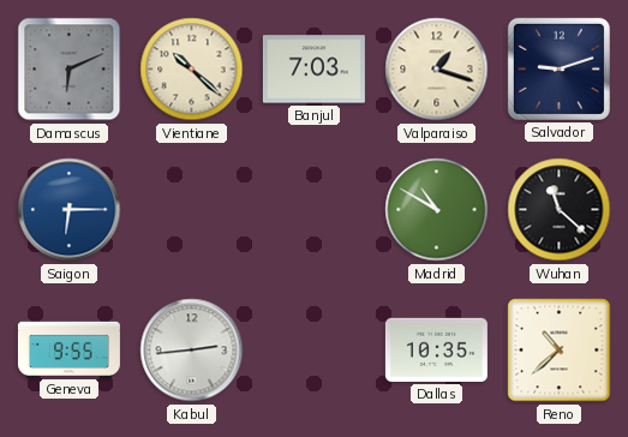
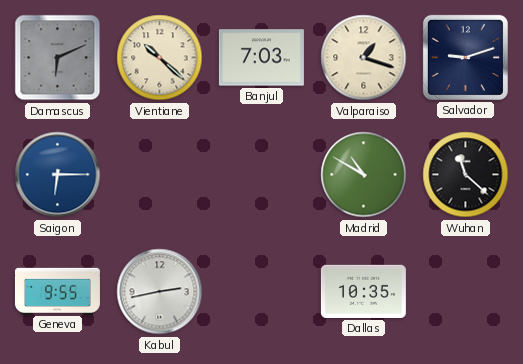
Kabul: 2:44 -> 2:43 (160, 292)
Reno: 10:38 -> none (560, 351)
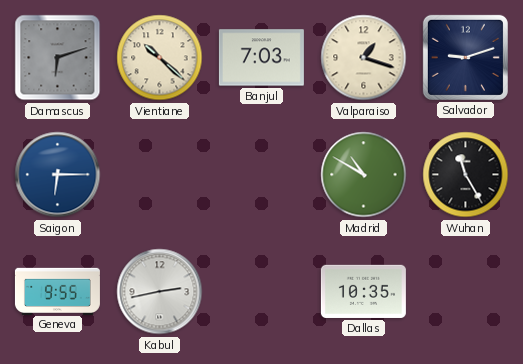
Damascus: 6:11 -> 6:12 (58, 58)
Wuhan: 11:22 -> 11:25 (466, 175)
